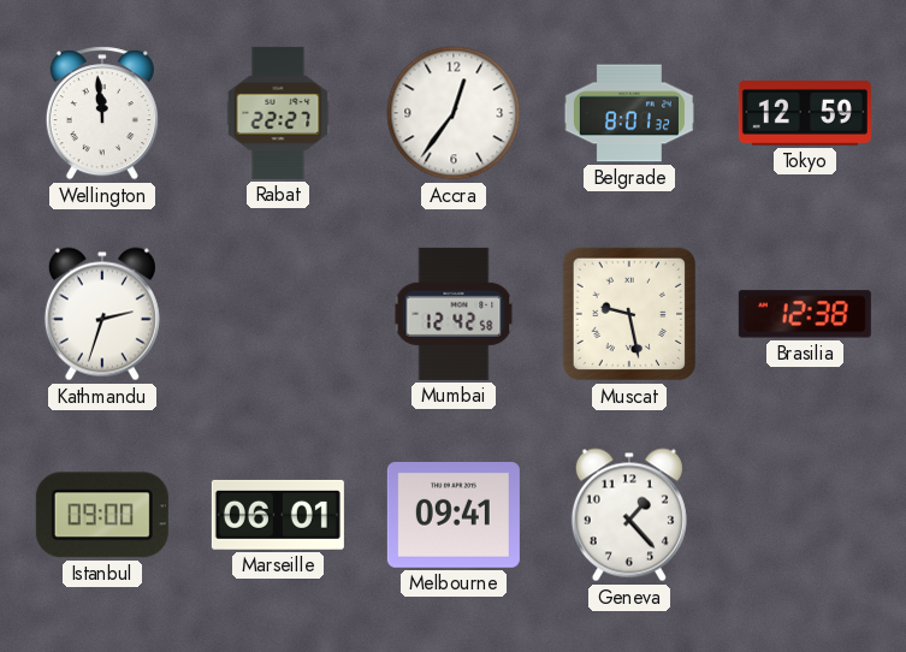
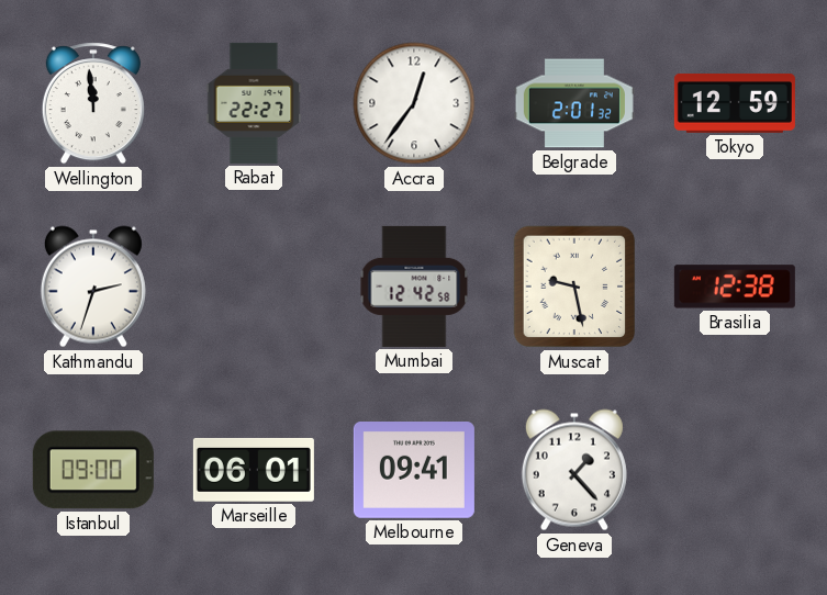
Belgrade: 8:01 -> 2:01 (574, 103)
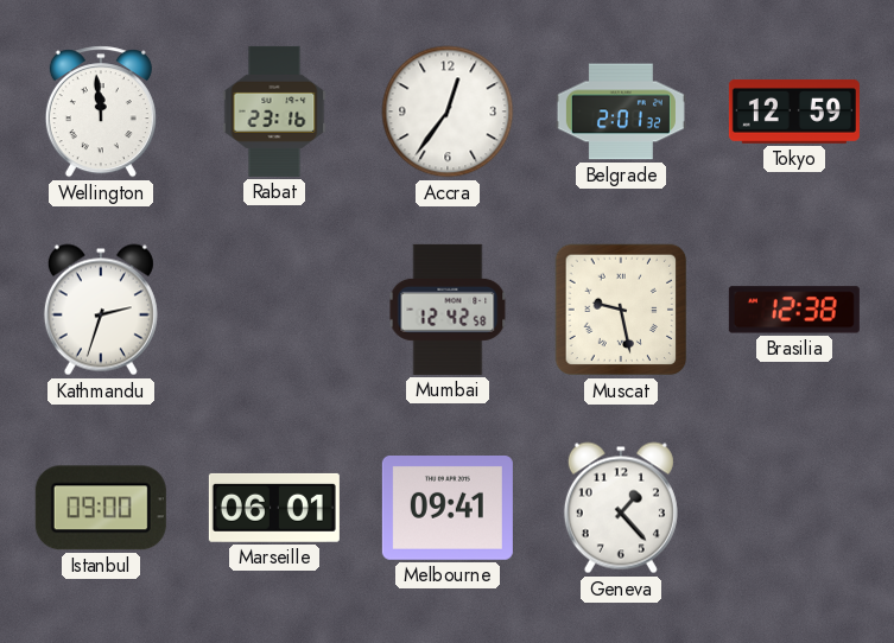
Rabat: 22:27 -> 23:16 (274, 112)
